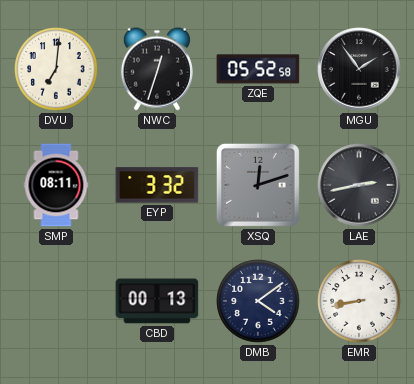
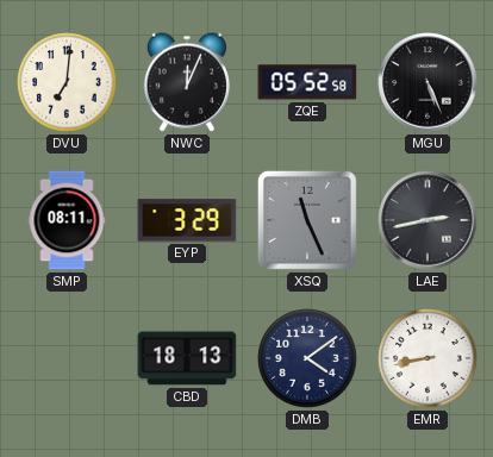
NWC: 12:33 -> 12:04 (187, 82)
MGU: 1:54 -> 5:26 (428, 82)
EYP: 3:32 -> 3:29 (187, 220)
XSQ: 12:12 -> 11:26 (307, 220)
CBD: 00:13 -> 18:13 (187, 358)
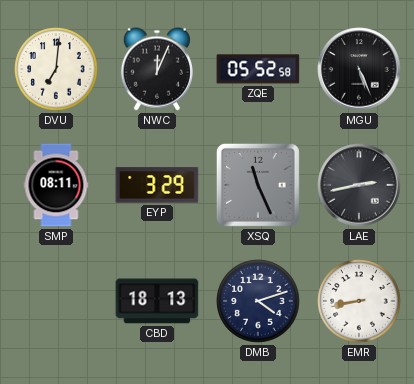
DMB: 4:09 -> 4:12 (258, 301)
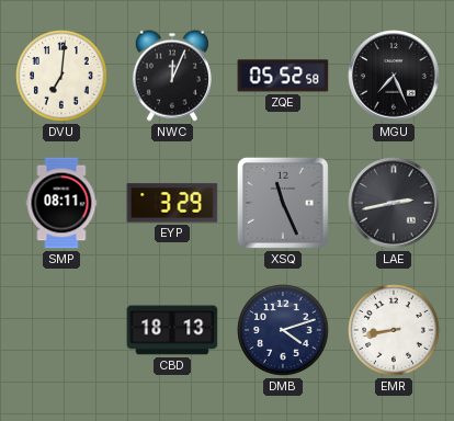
MGU: 5:26 -> 7:26 (394, 76)
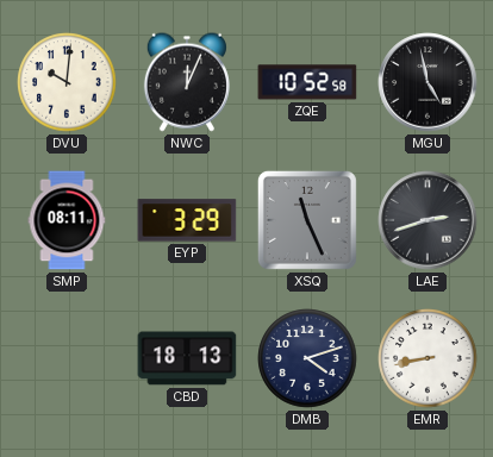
DVU: 7:01 -> 10:01 (67, 82)
ZQE: 05:52 -> 10:52 (307, 82)
MGU: 7:26 -> 4:58 (428, 82)
LAE: 2:43 -> 2:42 (428, 220)
